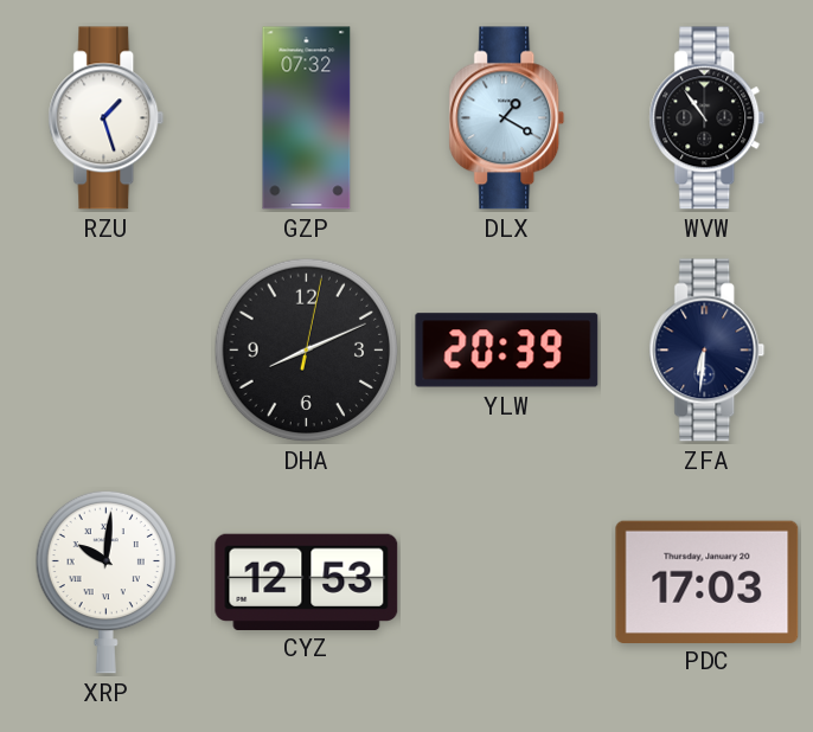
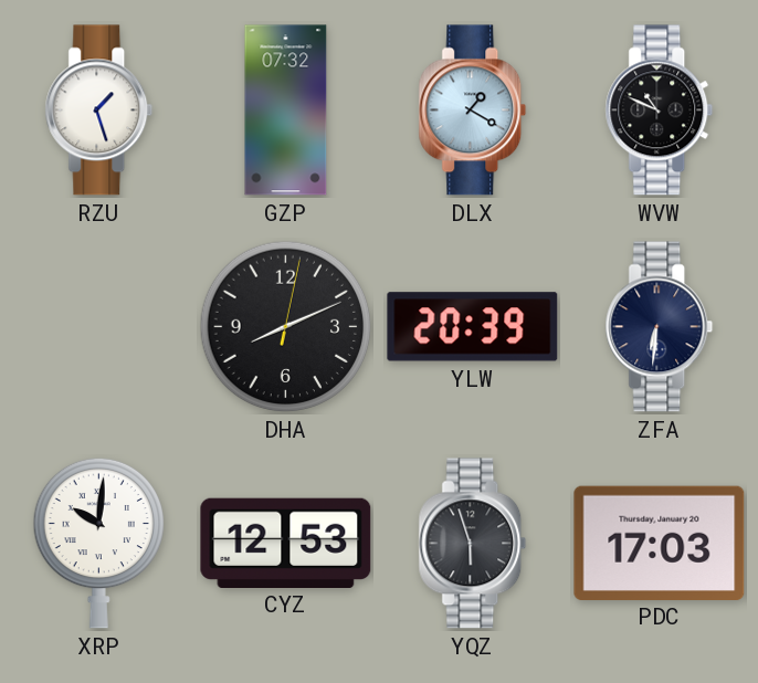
WVW: 10:54 -> 10:49 (660, 111)
YQZ: none -> 5:57 (473, 544)
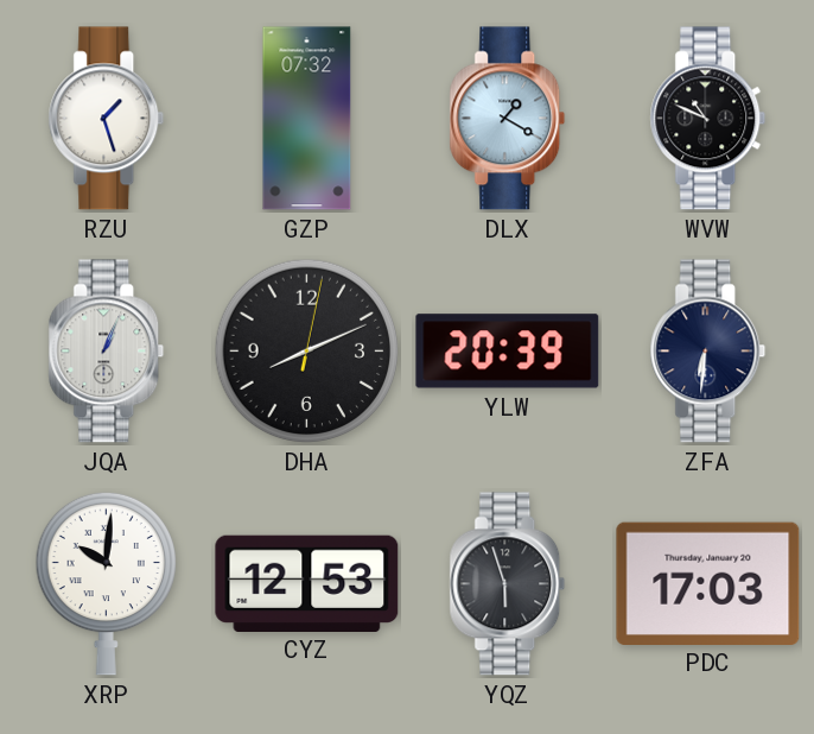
JQA: none -> 1:04 (107, 352)
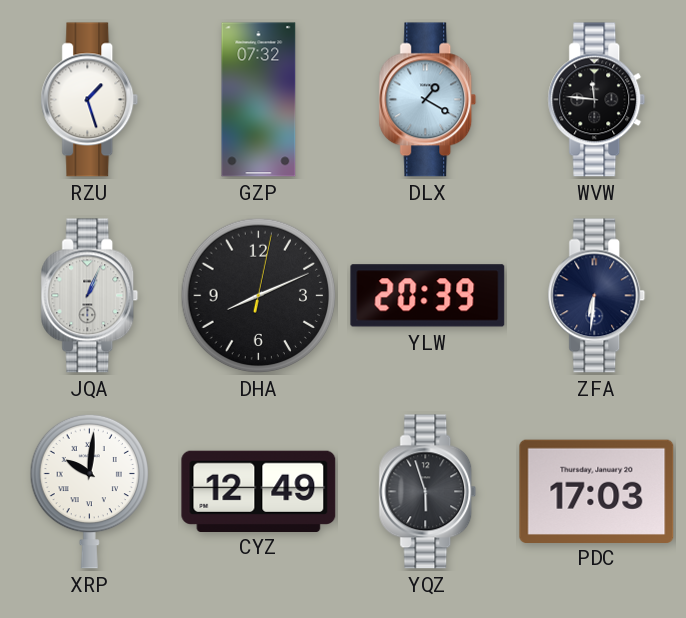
WVW: 10:49 -> 11:46 (597, 100)
CYZ: 12:53 -> 12:49 (259, 491)
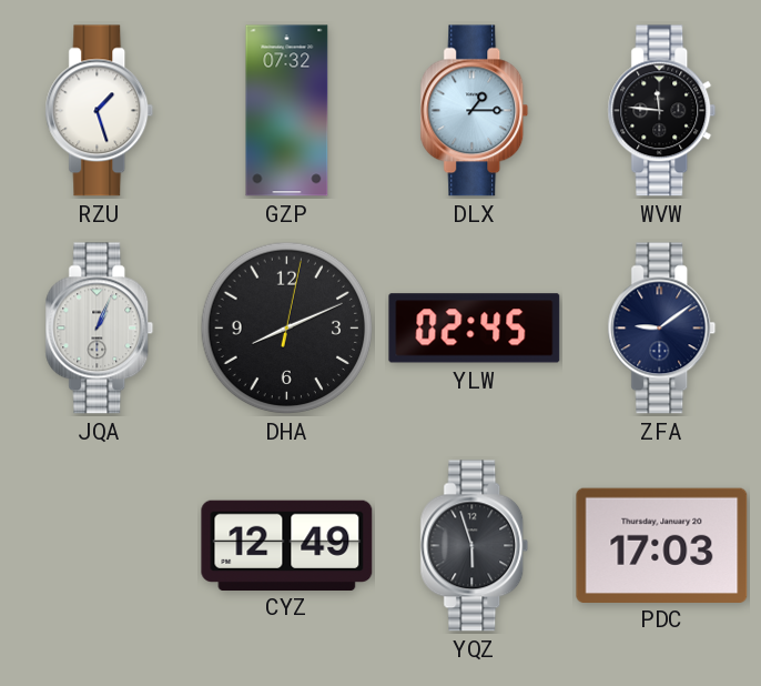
DLX: 1:20 -> 1:15 (475, 111)
YLW: 20:39 -> 02:45 (475, 329)
ZFA: 6:31 -> 9:09 (662, 329)
XRP: 10:01 -> none (89, 491)
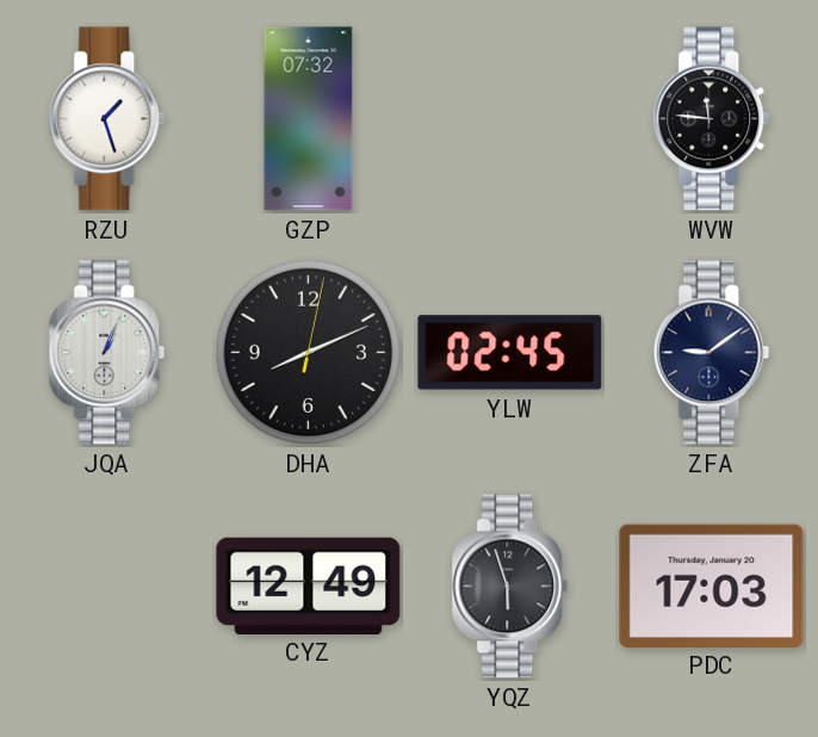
DLX: 1:15 -> none (475, 111)
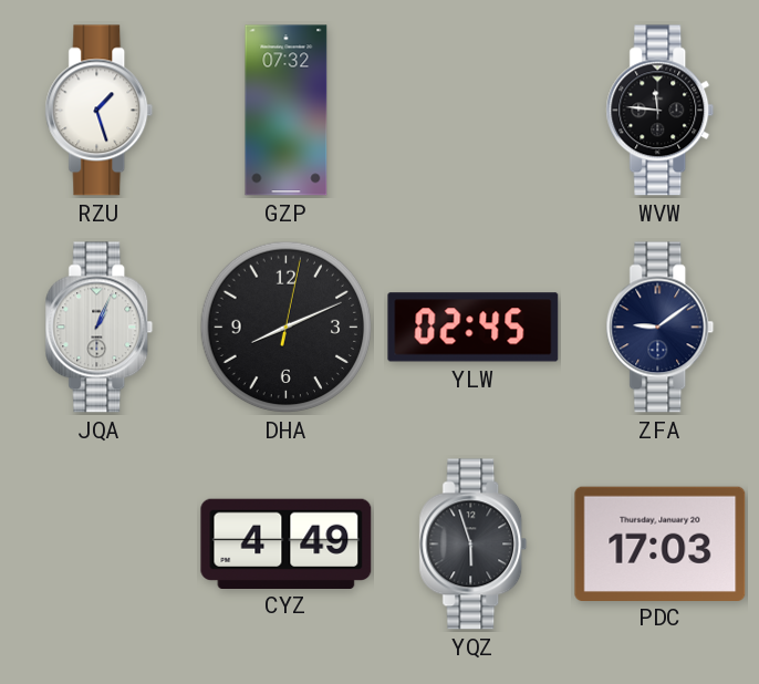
CYZ: 12:49 -> 4:49 (287, 543)
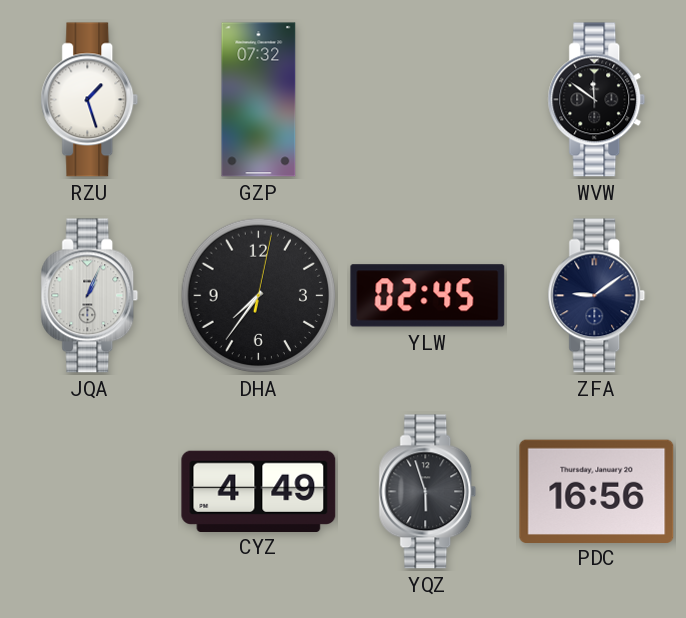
WVW: 11:46 -> 11:51 (597, 100)
DHA: 8:11 -> 7:36 (259, 296)
PDC: 17:03 -> 16:56 (597, 491)
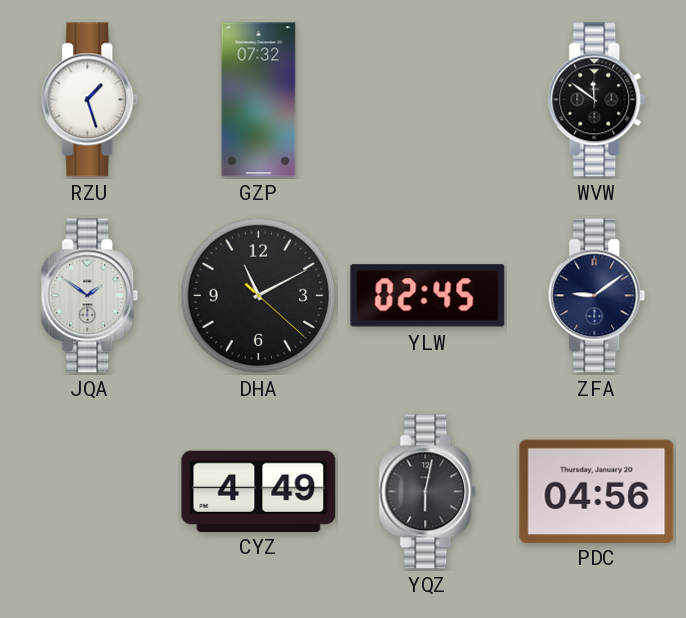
JQA: 1:04 -> 1:51 (90, 296)
DHA: 7:36 -> 11:10 (259, 296)
YQZ: 5:57 -> 6:02 (428, 492)
PDC: 16:56 -> 04:56 (597, 491)
